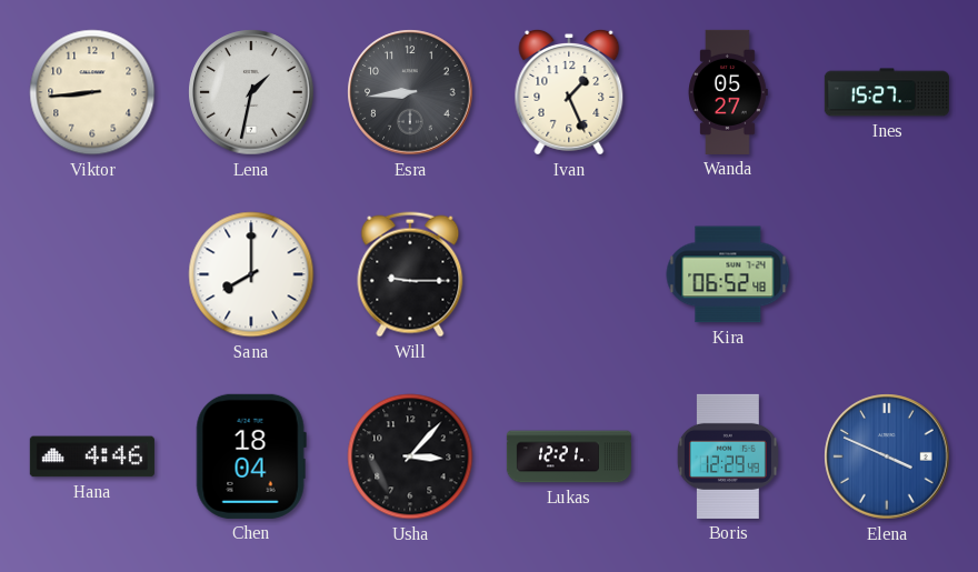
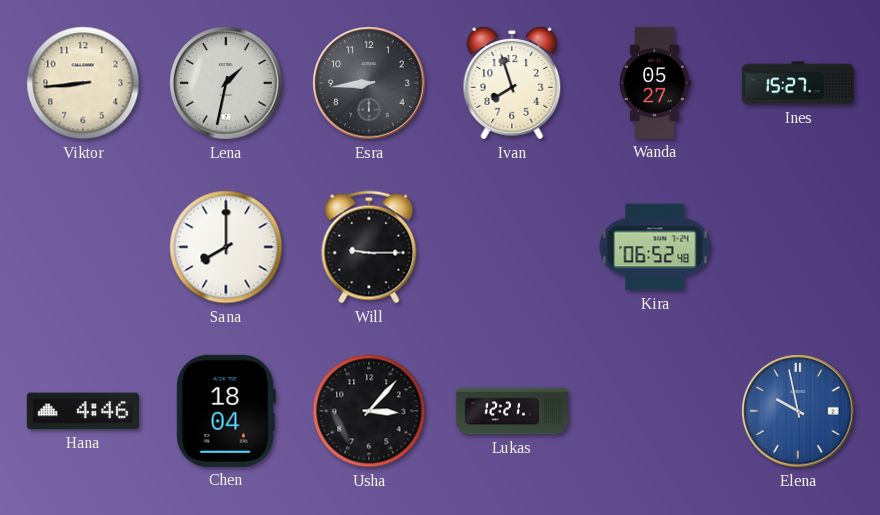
Ivan: 1:26 -> 7:57 (512, 83)
Boris: 12:29 -> none (728, 456)
Elena: 3:49 -> 9:58 (798, 411)
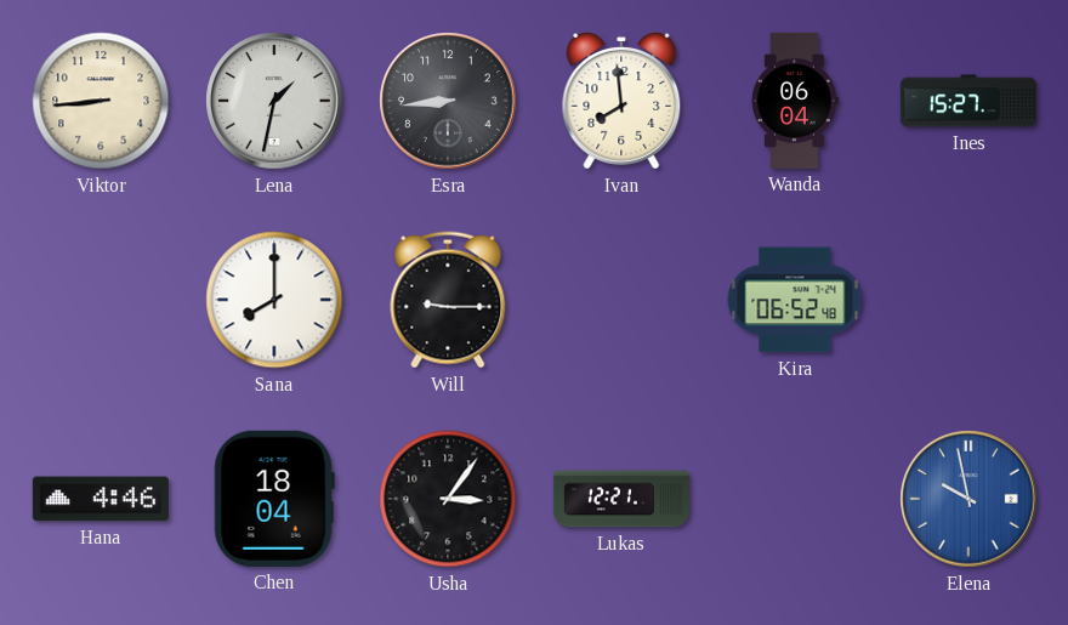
Ivan: 7:57 -> 7:59 (621, 101)
Wanda: 05:27 -> 06:04 (795, 101)
Usha: 3:07 -> 3:06 (448, 499)
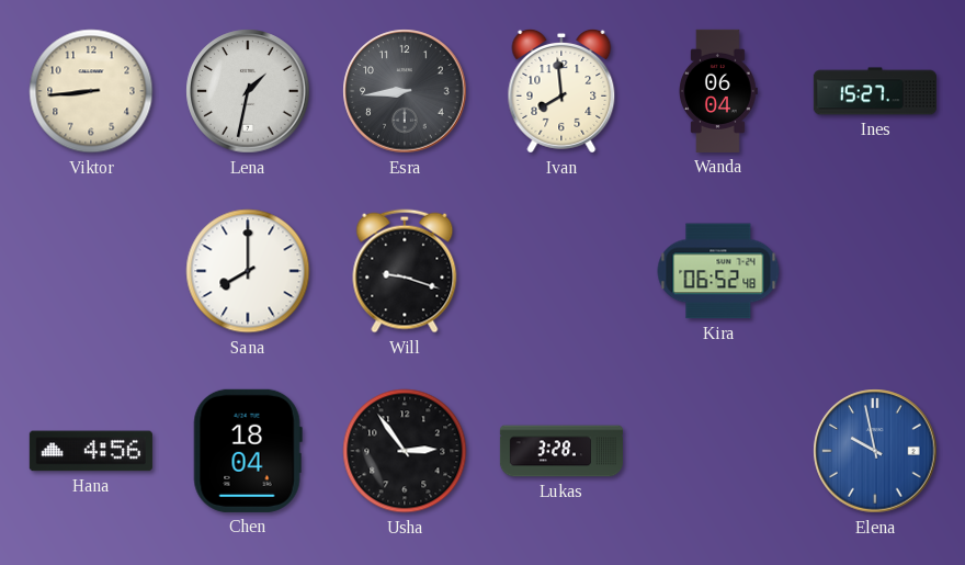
Will: 9:15 -> 9:18 (405, 271)
Hana: 4:46 -> 4:56 (91, 451)
Usha: 3:06 -> 2:54 (405, 451)
Lukas: 12:21 -> 3:28 (560, 451)
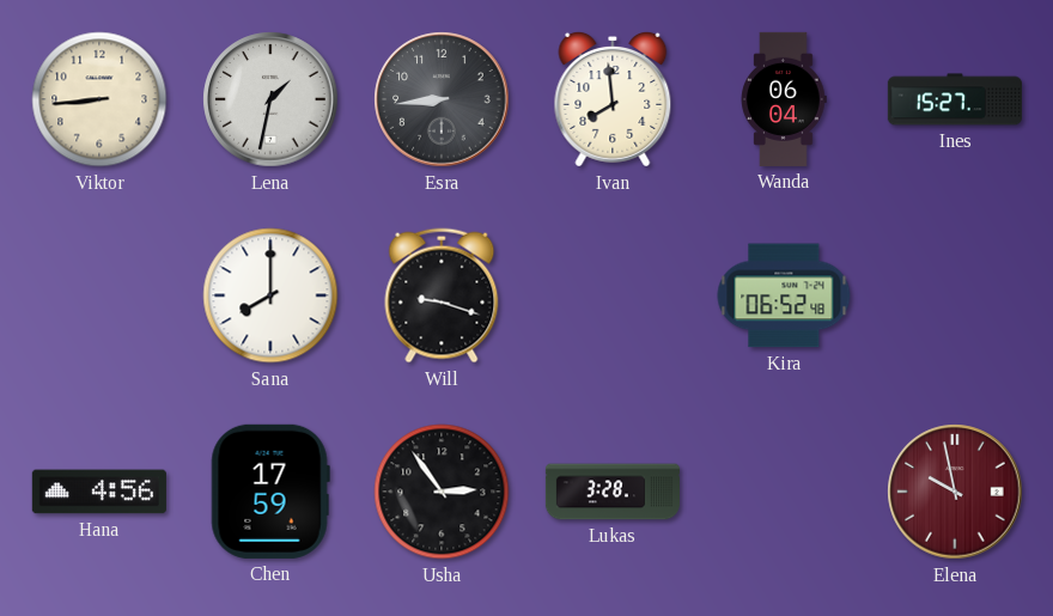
Chen: 18:04 -> 17:59 (270, 492)
Elena dial: blue -> burgundy (955, 492)
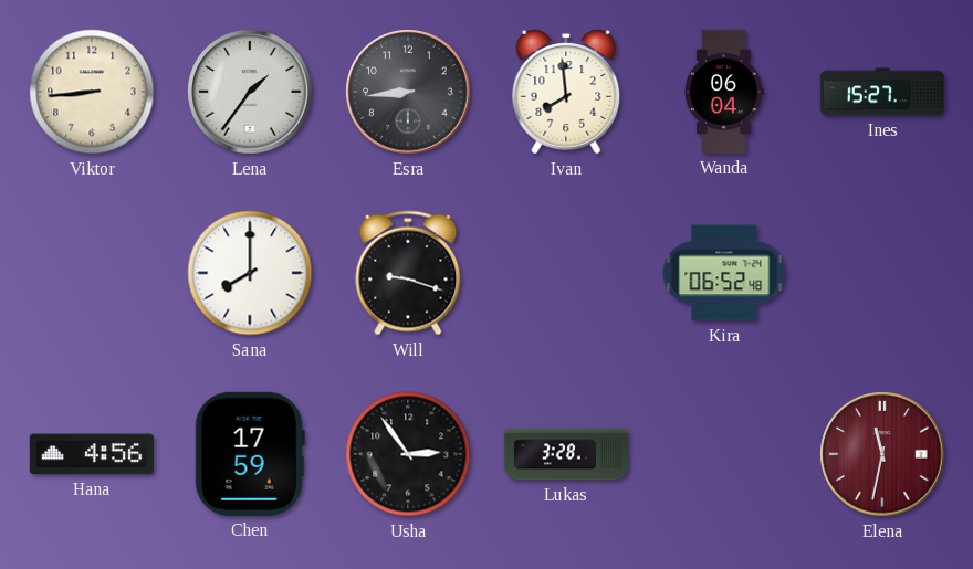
Lena: 1:32 -> 1:36 (250, 92)
Elena: 9:58 -> 11:32 (882, 454)
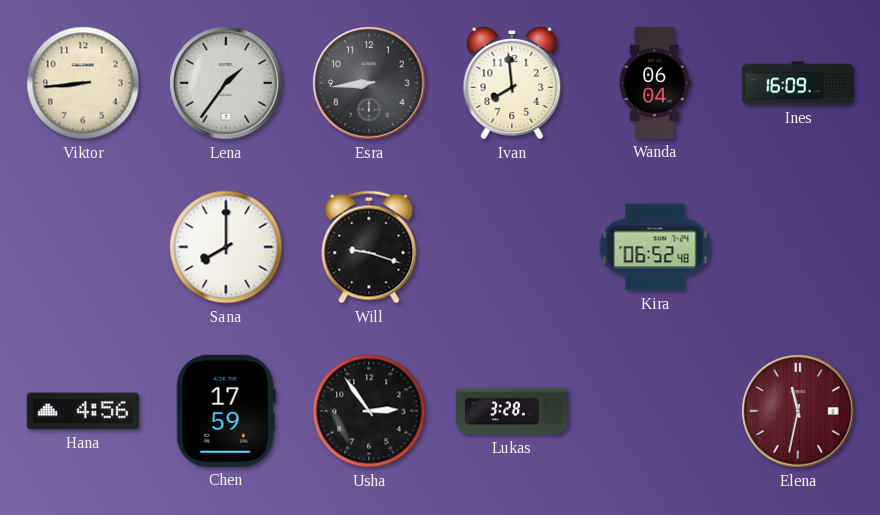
Ines: 15:27 -> 16:09 (798, 83)
